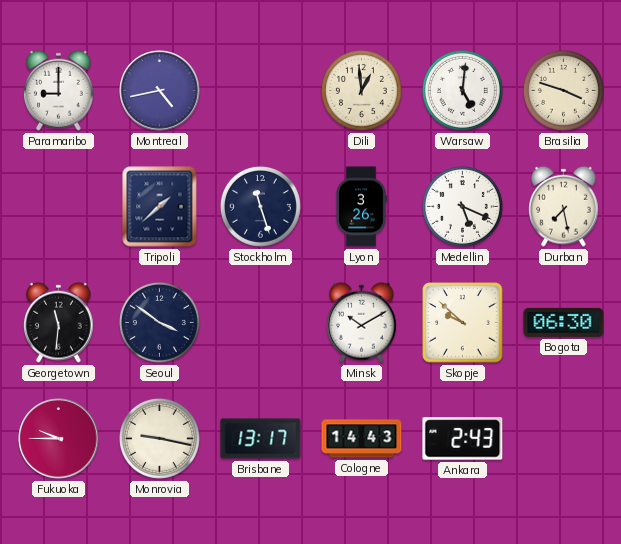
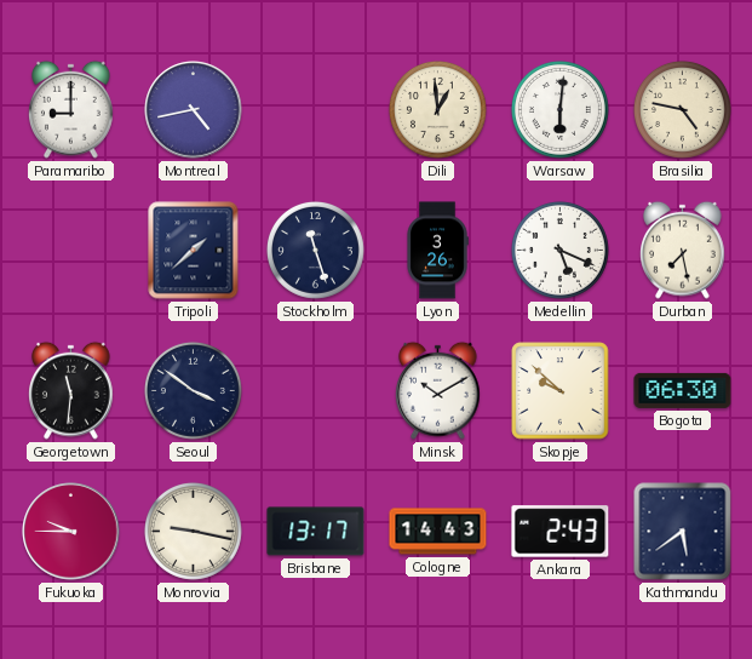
Warsaw: 5:01 -> 6:01 (559, 109)
Brasilia: 3:48 -> 4:47 (682, 109)
Kathmandu: none -> 5:39 (683, 532)
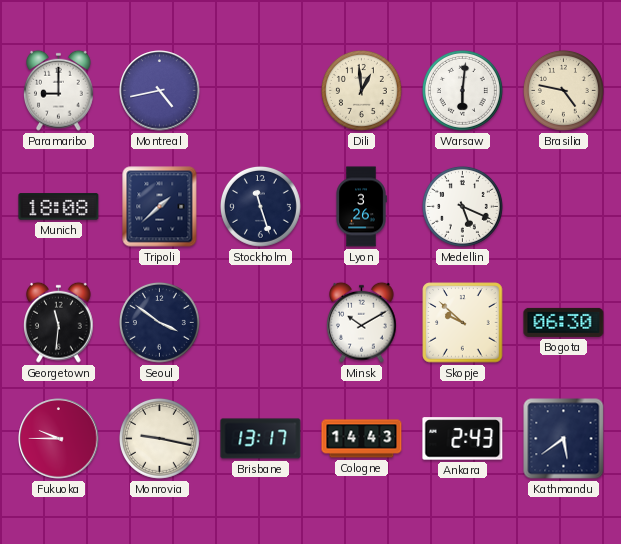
Munich: none -> 18:08 (59, 207)
Durban: 7:28 -> none (683, 250)
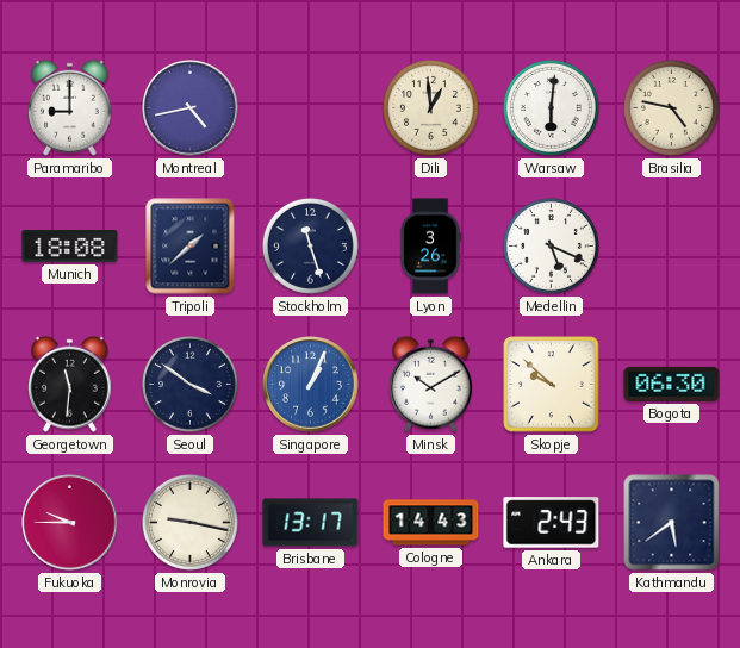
Singapore: none -> 1:04 (311, 385)
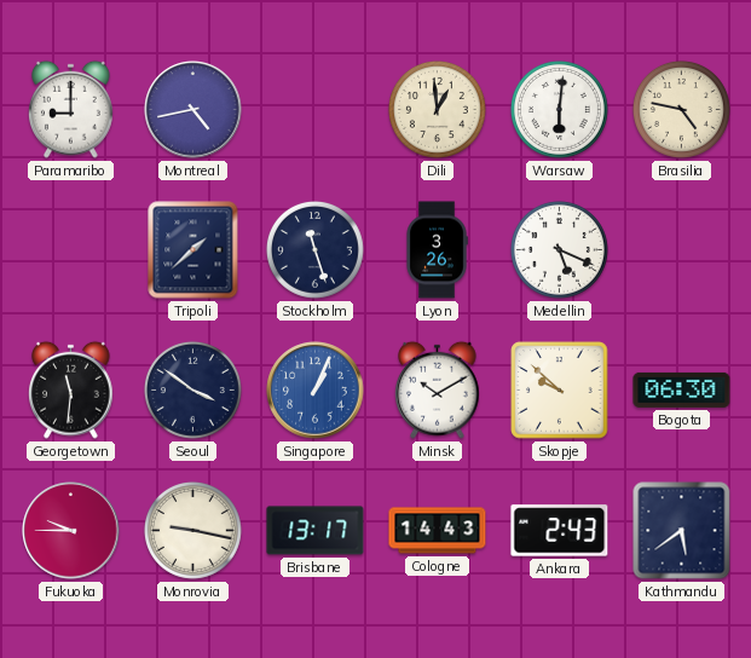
Munich: 18:08 -> none (70, 247)
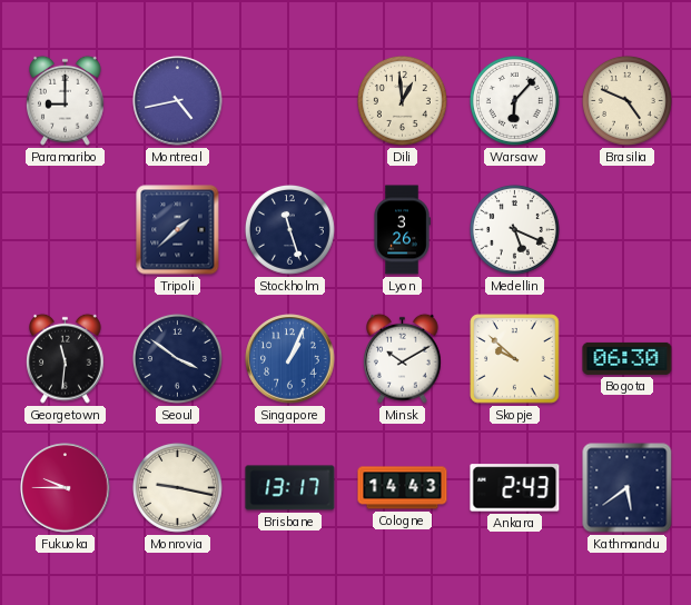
Warsaw: 6:01 -> 6:07 (514, 100)
Brasilia: 4:47 -> 4:49 (626, 100)
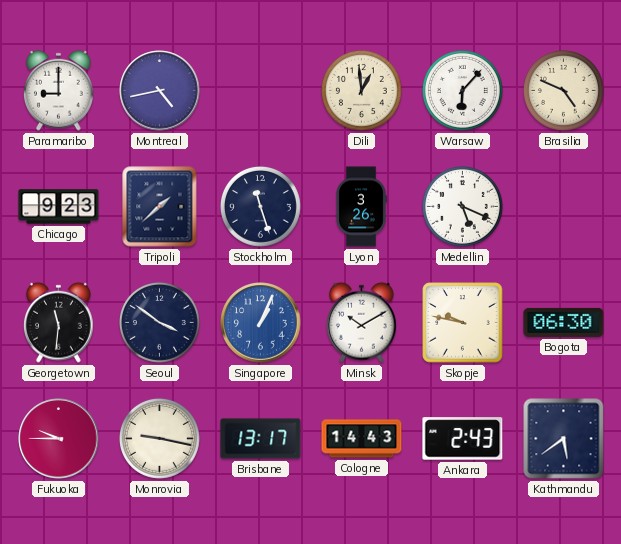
Chicago: none -> 9:23 (59, 207)
Skopje: 9:52 -> 9:47 (463, 323)
